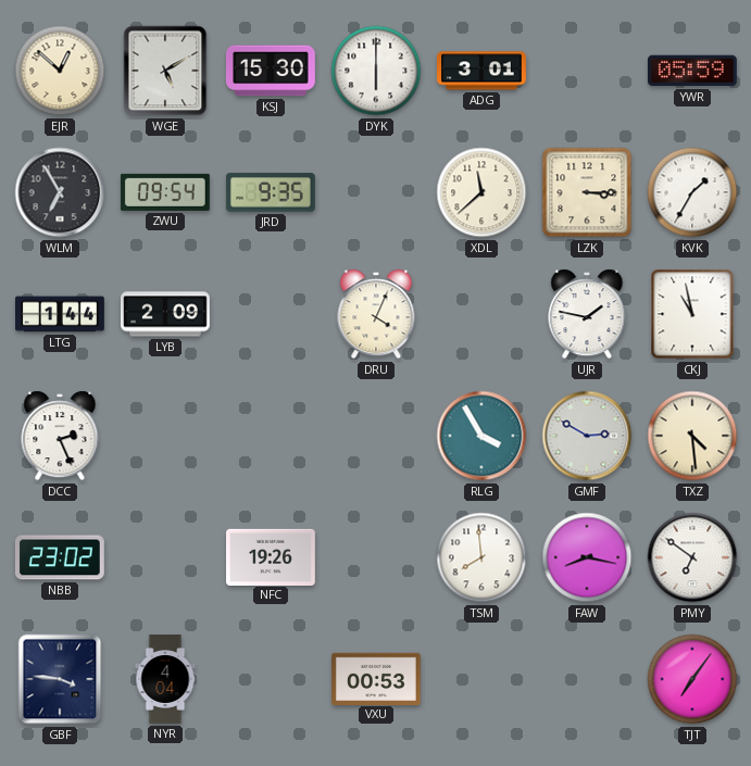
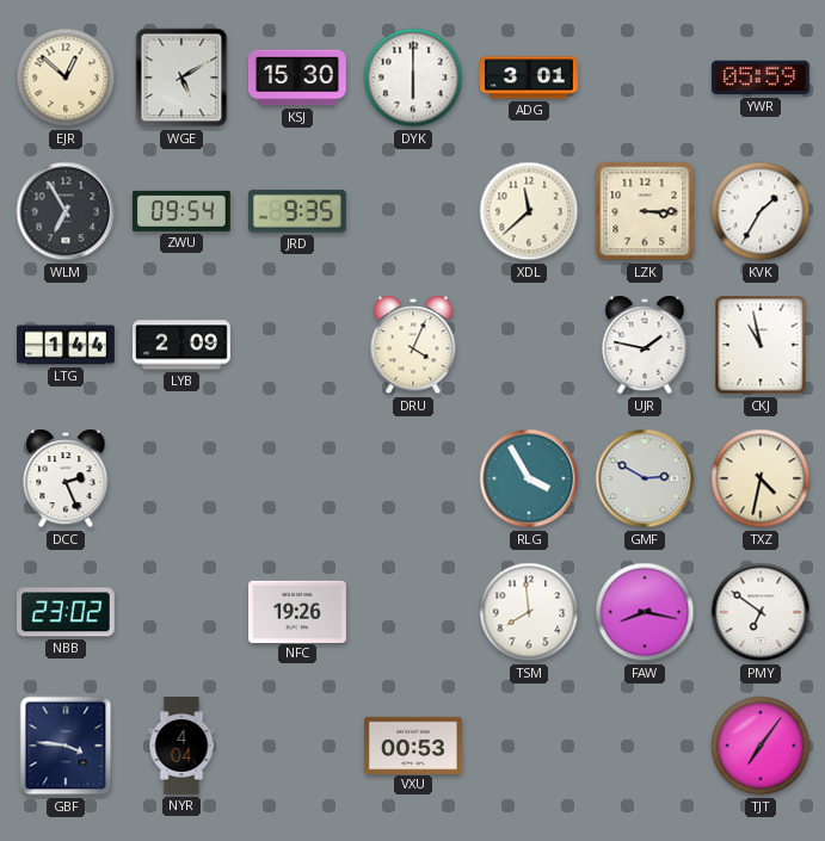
TXZ: 4:29 -> 4:32 (761, 478)
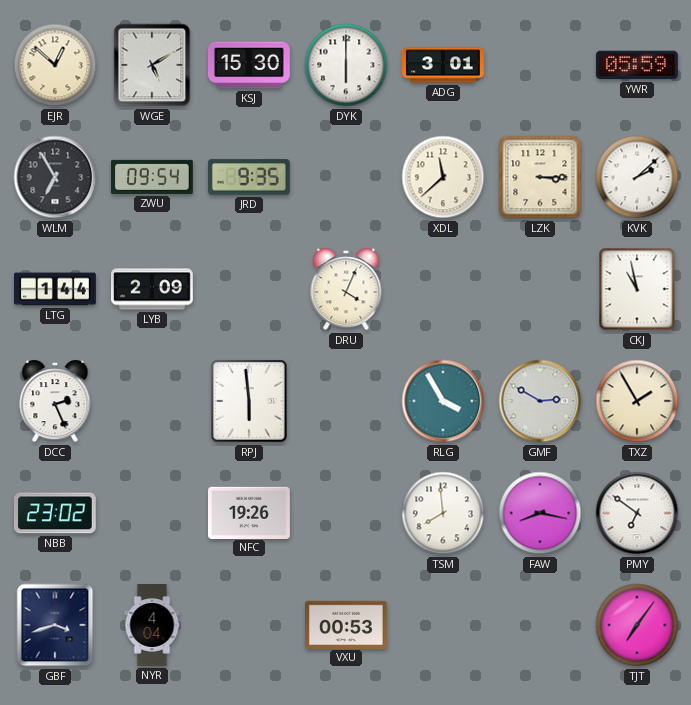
KVK: 1:35 -> 2:08 (637, 177)
UJR: 1:47 -> none (645, 345)
RPJ: none -> 5:59 (250, 402)
TXZ: 4:32 -> 1:55 (637, 401)
GBF: 3:46 -> 3:42 (55, 625)
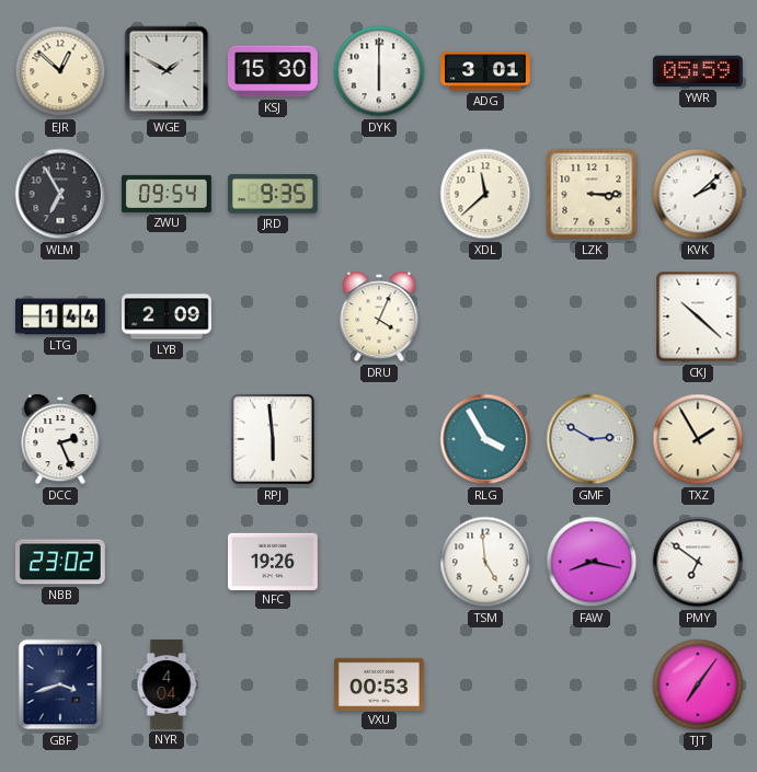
WGE: 5:10 -> 1:50 (167, 71)
CKJ: 10:58 -> 10:22 (698, 316)
TSM: 7:59 -> 4:59 (485, 562)
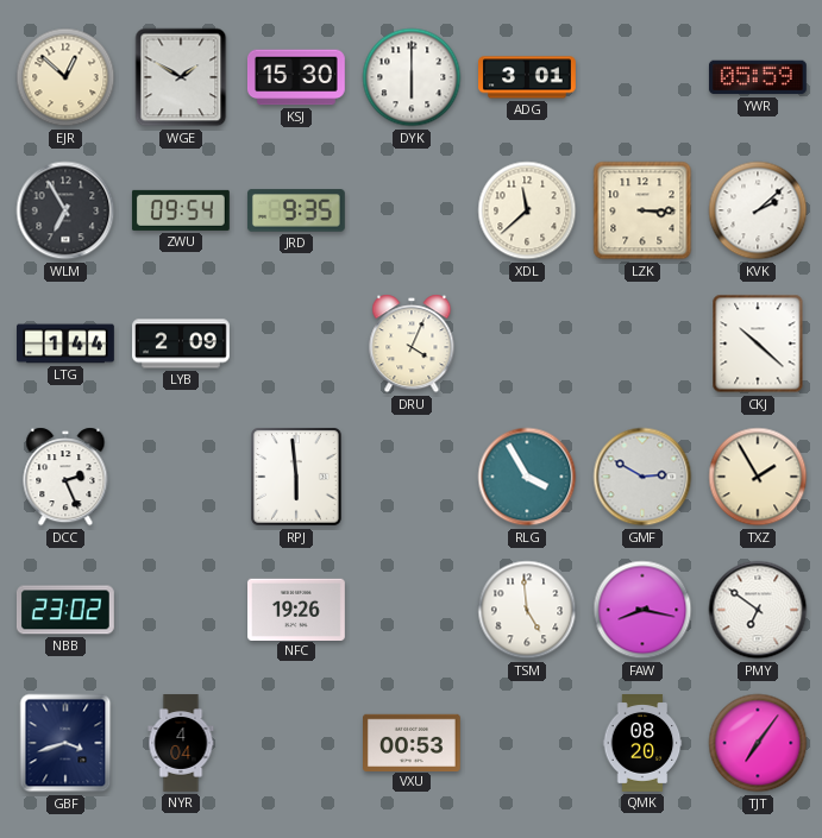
QMK: none -> 08:20 (642, 744)
